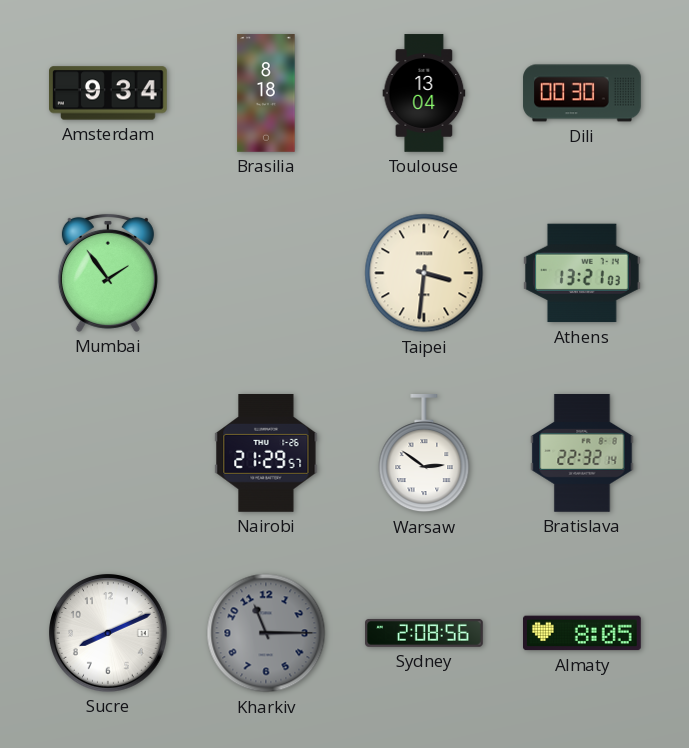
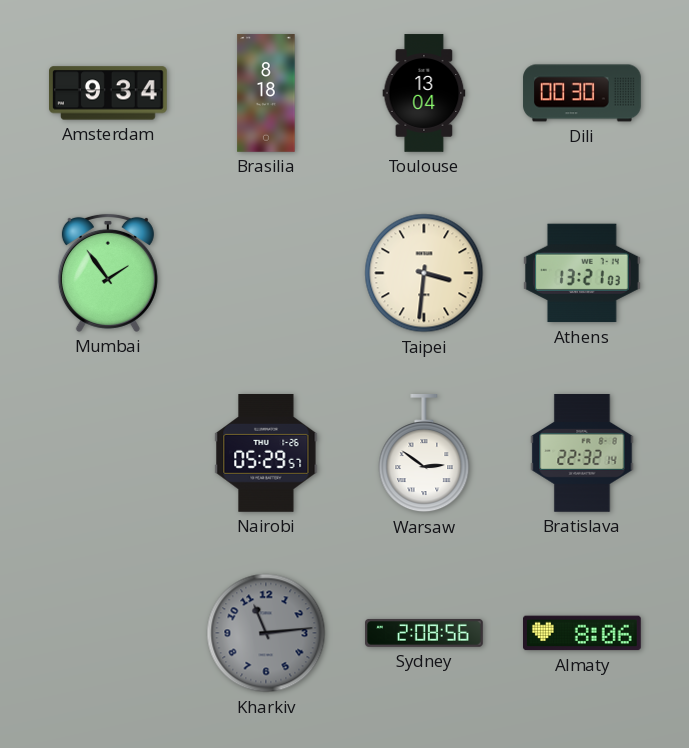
Nairobi: 21:29 -> 05:29 (266, 454)
Sucre: 8:11 -> none (109, 634)
Kharkiv: 11:15 -> 11:14 (266, 633)
Almaty: 8:05 -> 8:06 (583, 633)
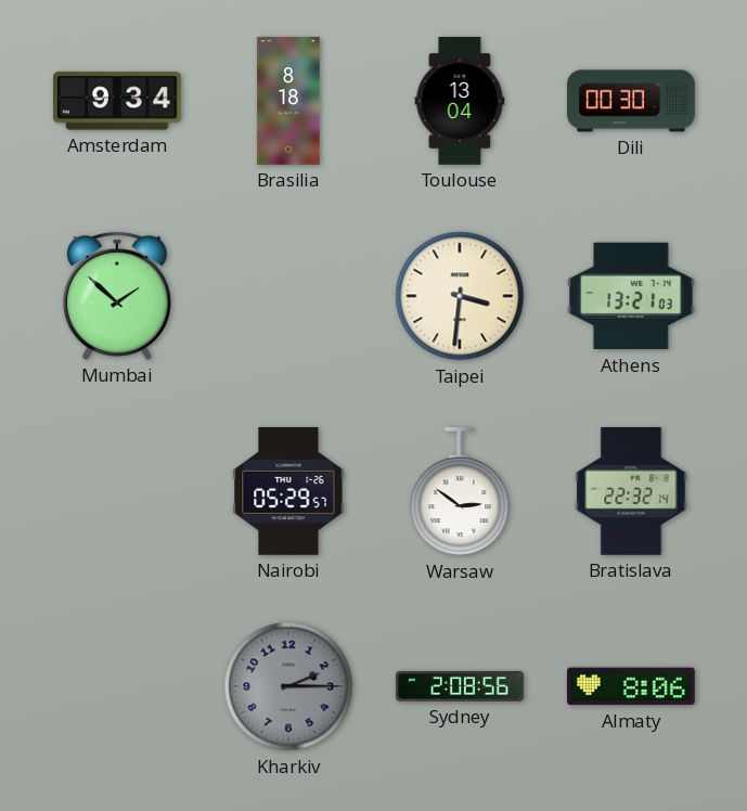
Mumbai: 1:54 -> 1:52 (117, 296)
Kharkiv: 11:14 -> 2:15 (288, 686)
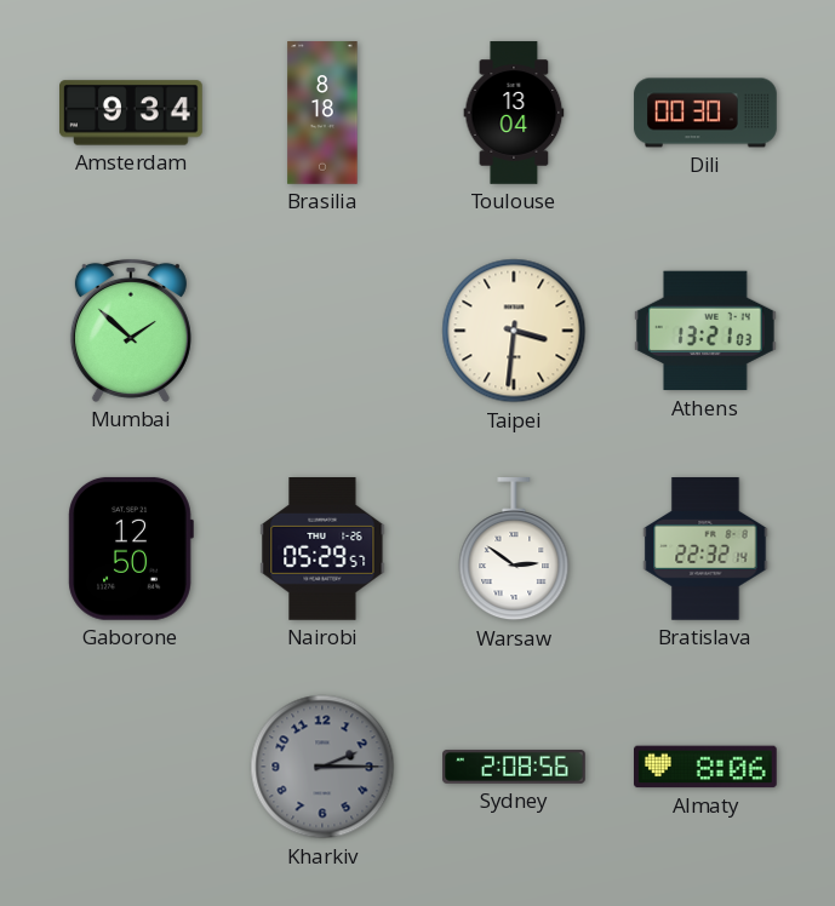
Gaborone: none -> 12:50 (131, 549)
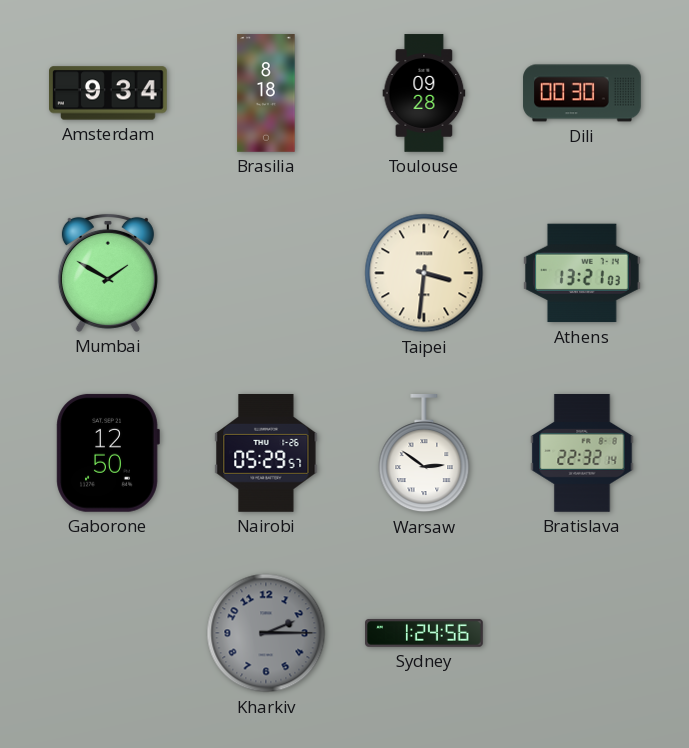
Toulouse: 13:04 -> 09:28 (424, 93)
Mumbai: 1:52 -> 1:50 (108, 273)
Sydney: 2:08 -> 1:24 (425, 633)
Almaty: 8:06 -> none (707, 767)
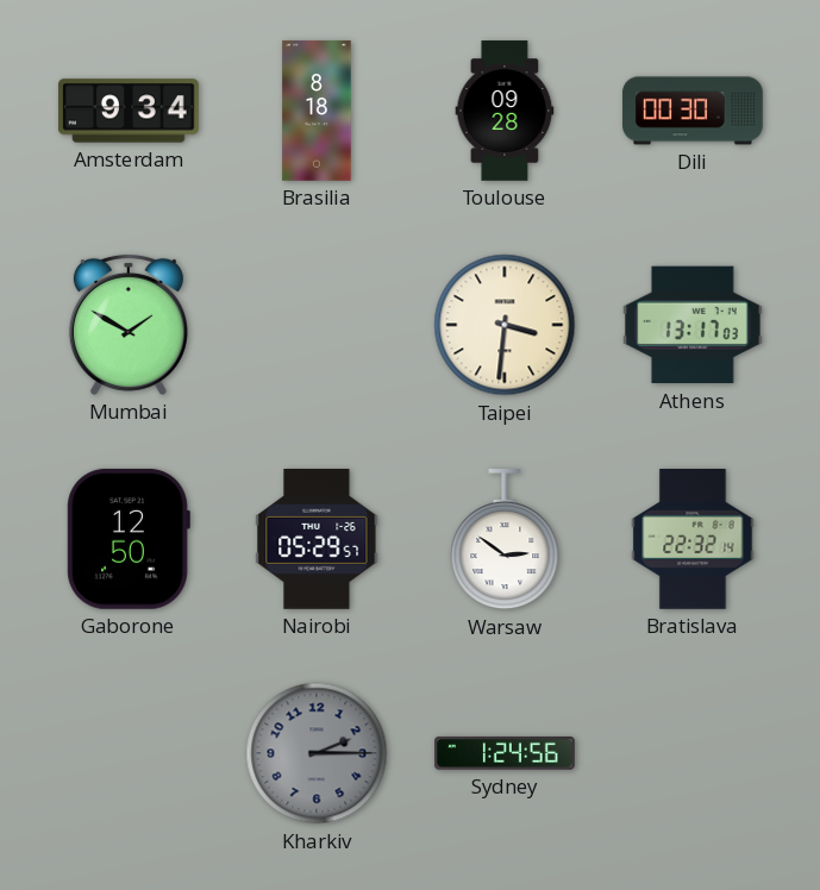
Athens: 13:21 -> 13:17 (693, 325)
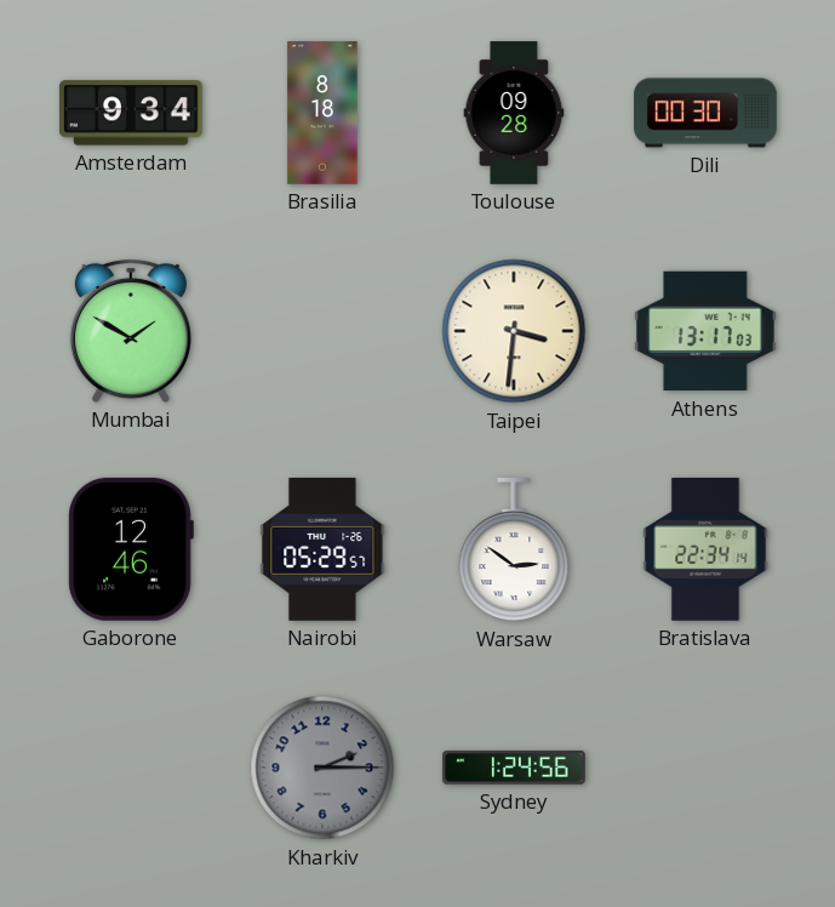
Gaborone: 12:50 -> 12:46 (131, 549)
Bratislava: 22:32 -> 22:34 (705, 551)
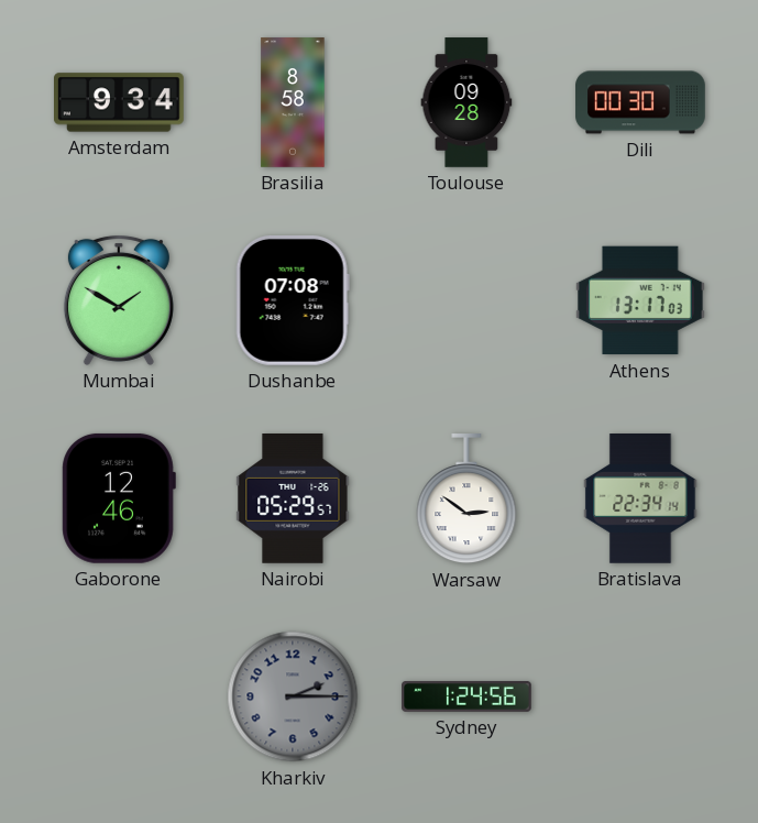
Brasilia: 8:18 -> 8:58 (293, 102)
Dushanbe: none -> 07:08 (293, 300)
Taipei: 3:31 -> none (514, 331)
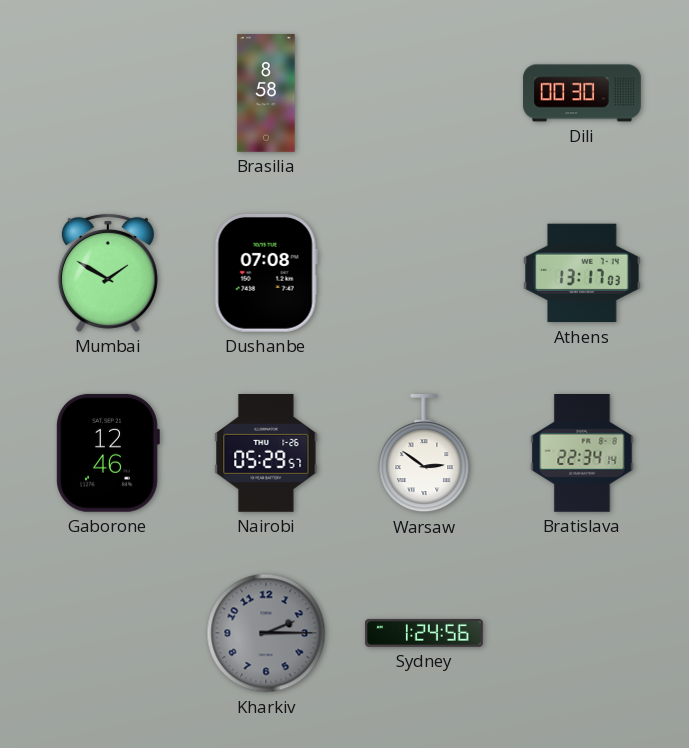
Amsterdam: 9:34 -> none (120, 102)
Toulouse: 09:28 -> none (466, 102)
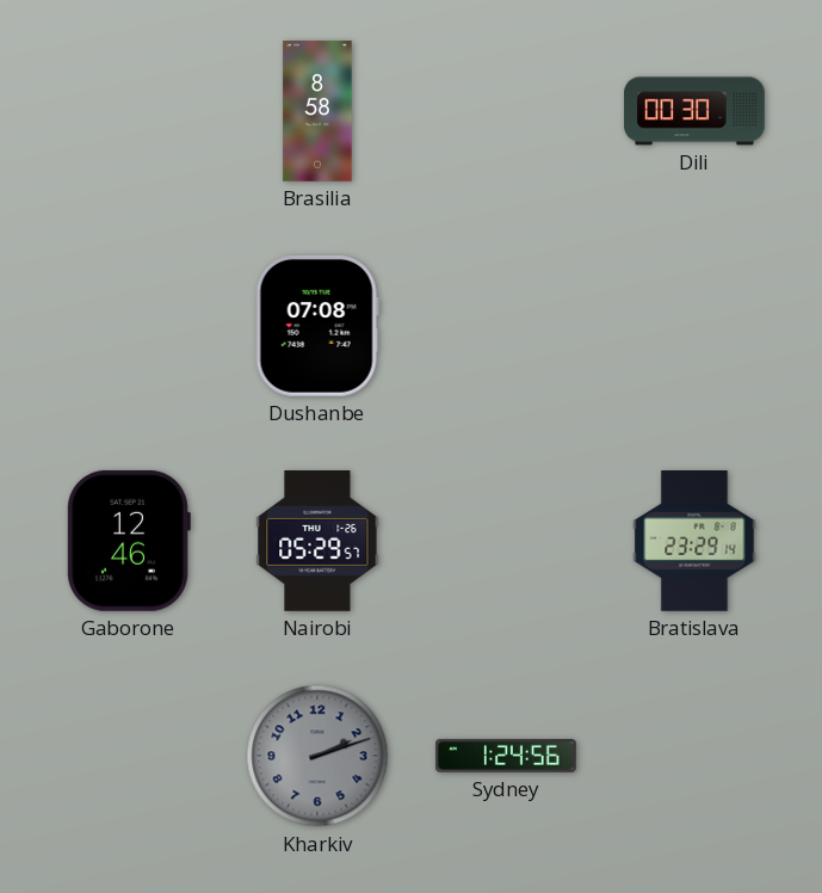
Mumbai: 1:50 -> none (108, 273)
Athens: 13:17 -> none (582, 273)
Warsaw: 2:51 -> none (424, 454)
Bratislava: 22:34 -> 23:29 (694, 542)
Kharkiv: 2:15 -> 2:12 (317, 756)
